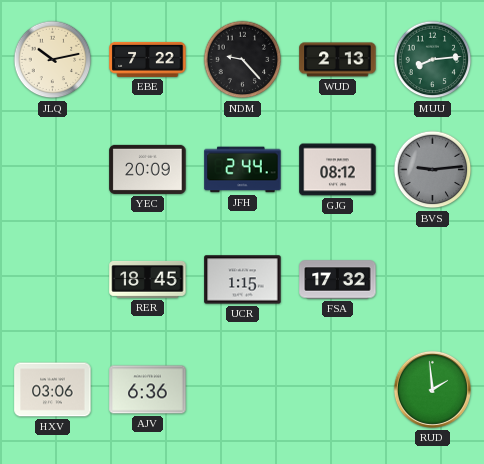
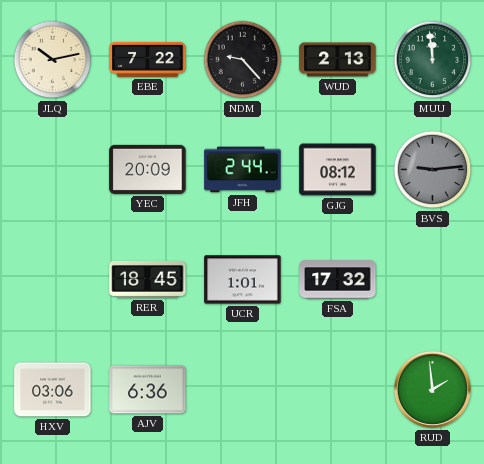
MUU: 8:14 -> 11:59 (433, 60)
UCR: 1:15 -> 1:01 (243, 280)
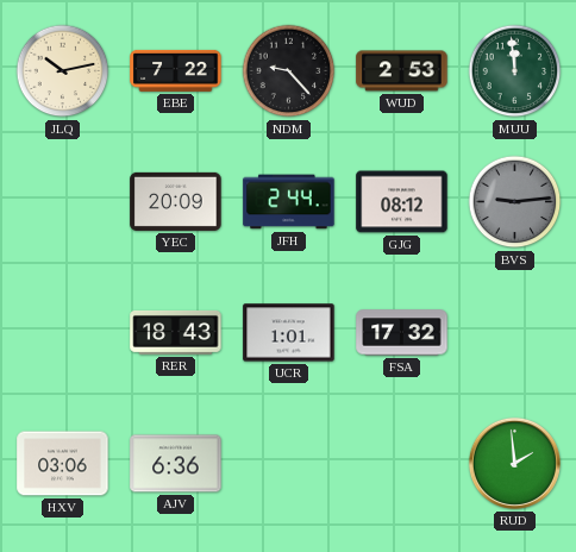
WUD: 2:13 -> 2:53 (402, 71)
RER: 18:45 -> 18:43 (176, 332)
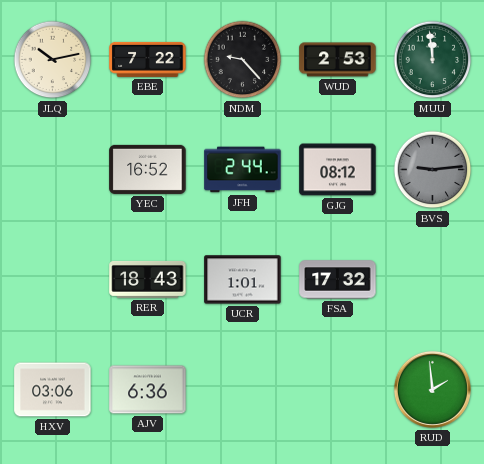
YEC: 20:09 -> 16:52 (148, 169)
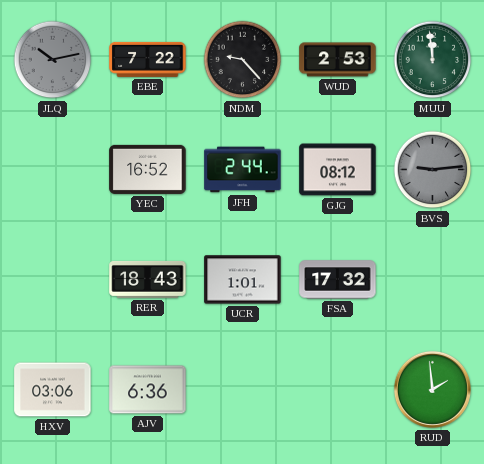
JLQ dial: cream -> grey (53, 60)
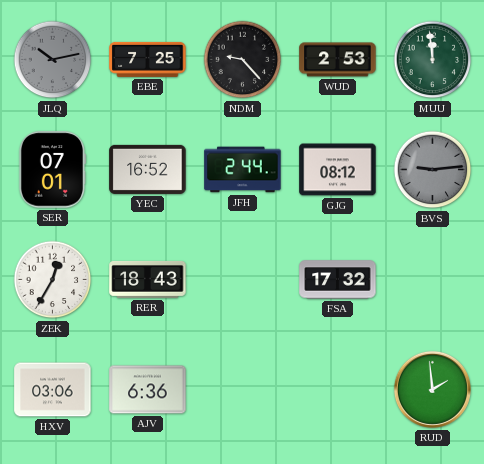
EBE: 7:22 -> 7:25 (148, 59)
SER: none -> 07:01 (51, 170)
ZEK: none -> 12:35 (53, 280)
UCR: 1:01 -> none (243, 280)
